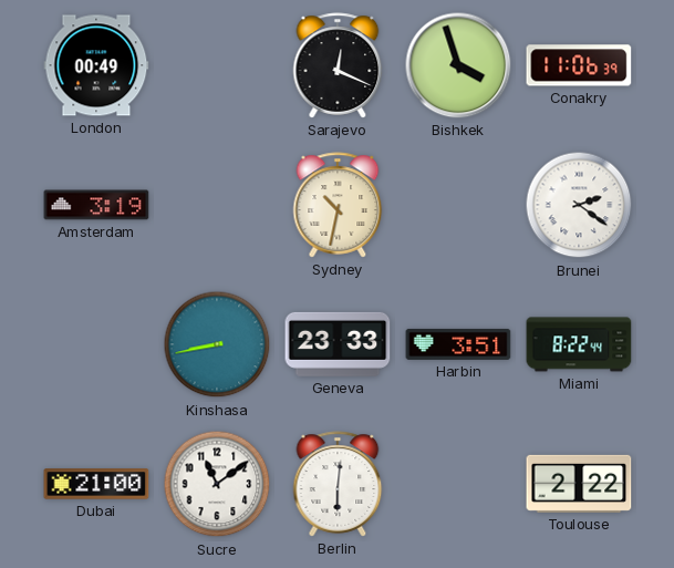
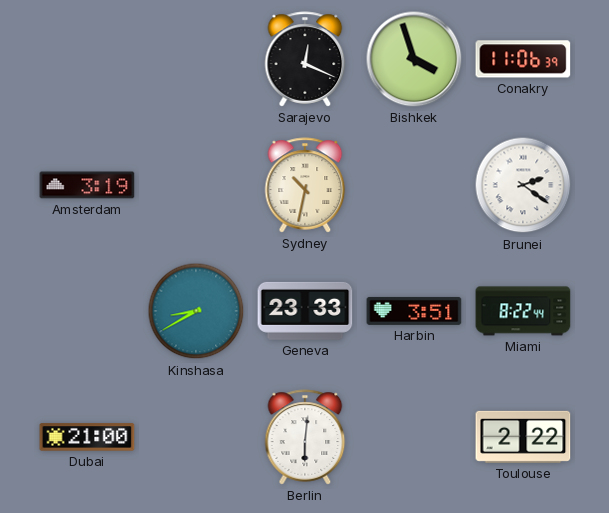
London: 00:49 -> none (96, 65)
Kinshasa: 8:43 -> 8:40 (196, 311)
Sucre: 11:09 -> none (217, 484)
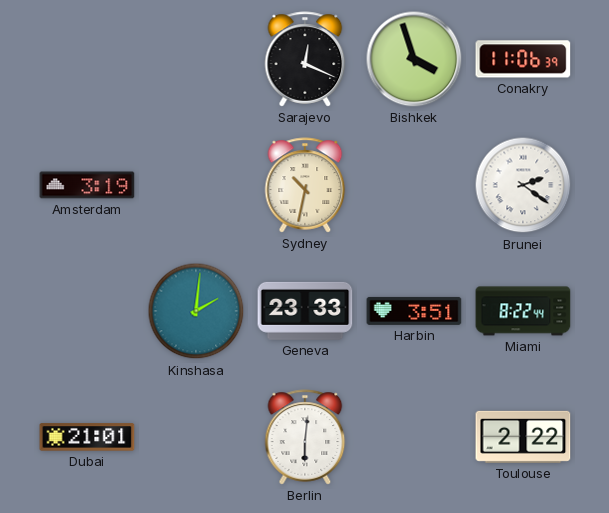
Kinshasa: 8:40 -> 2:01 (196, 311)
Dubai: 21:00 -> 21:01 (87, 437)
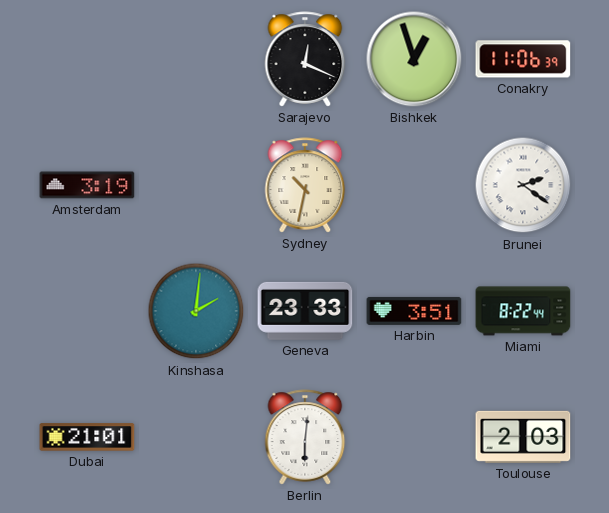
Bishkek: 3:57 -> 12:57 (414, 59)
Toulouse: 2:22 -> 2:03 (523, 437)
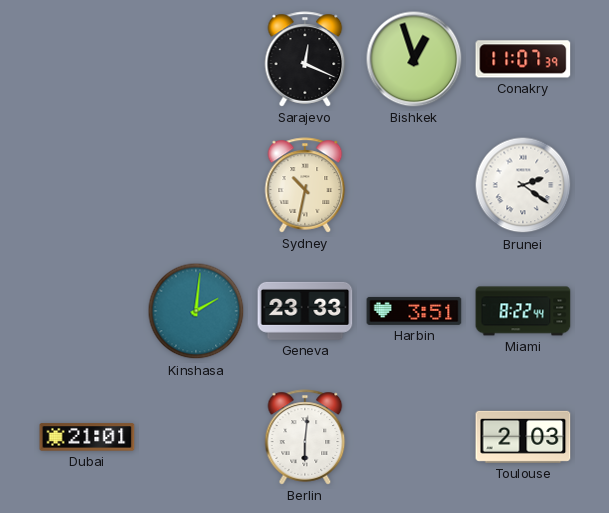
Conakry: 11:06 -> 11:07 (523, 59)
Amsterdam: 3:19 -> none (87, 185)
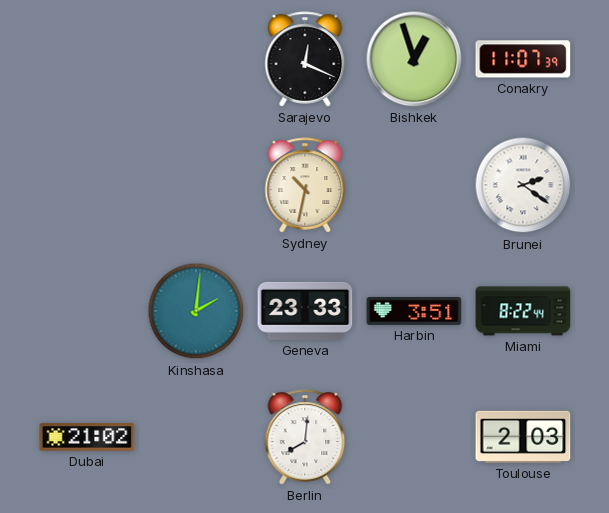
Dubai: 21:01 -> 21:02 (87, 437)
Berlin: 6:01 -> 8:01 (305, 437)
